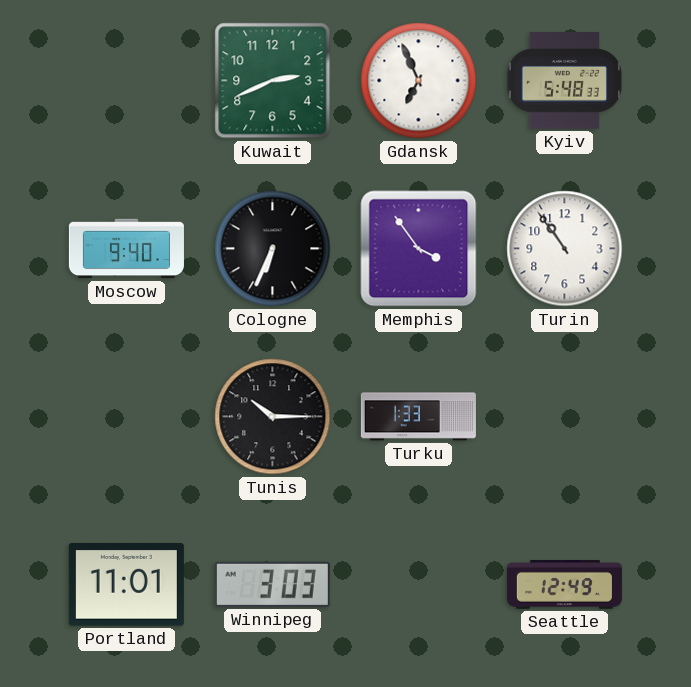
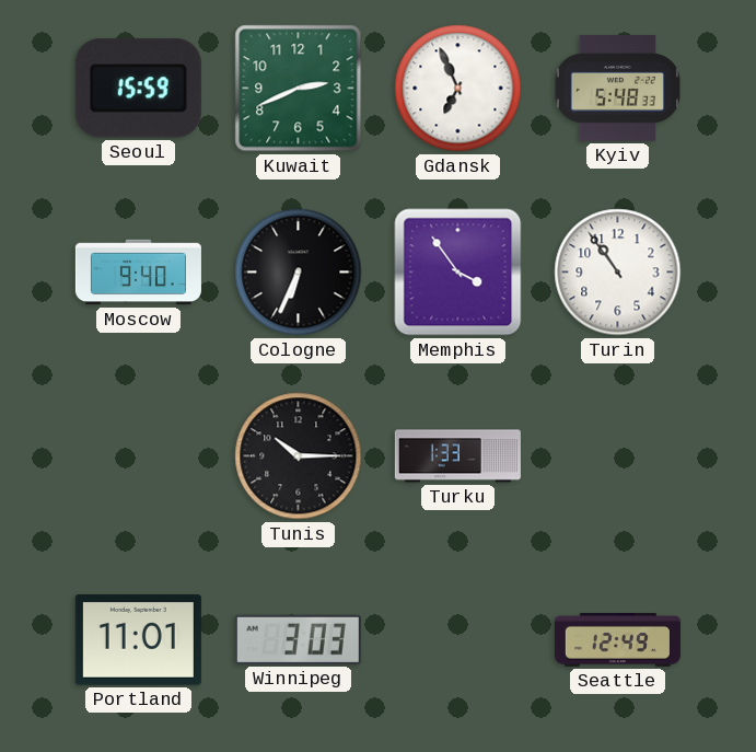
Seoul: none -> 15:59 (138, 89)
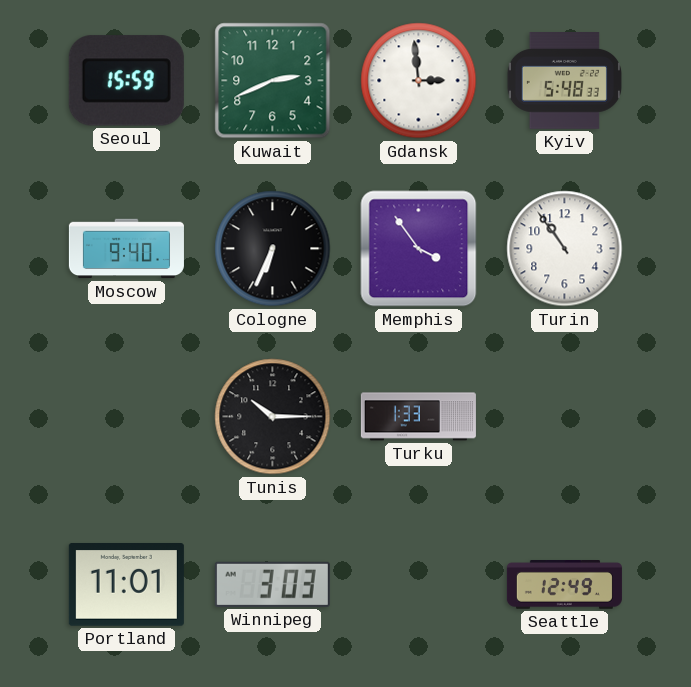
Gdansk: 6:56 -> 2:59 (419, 81)
